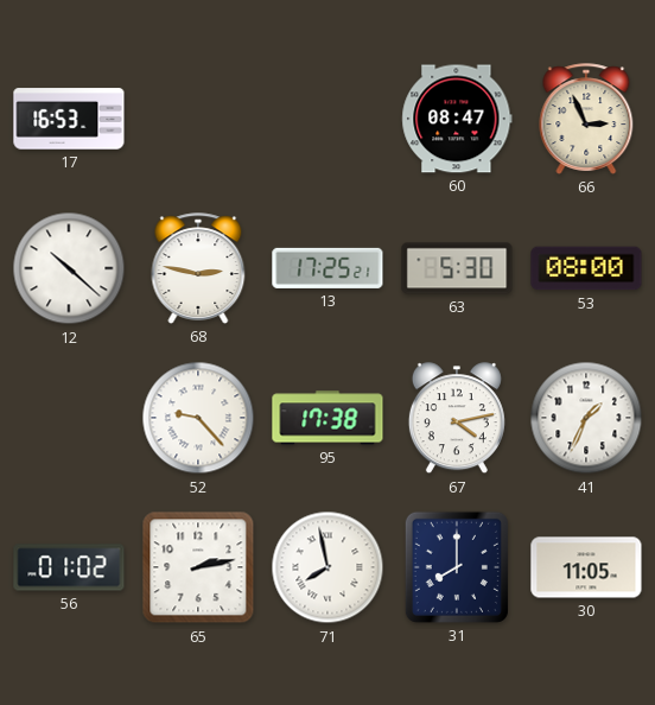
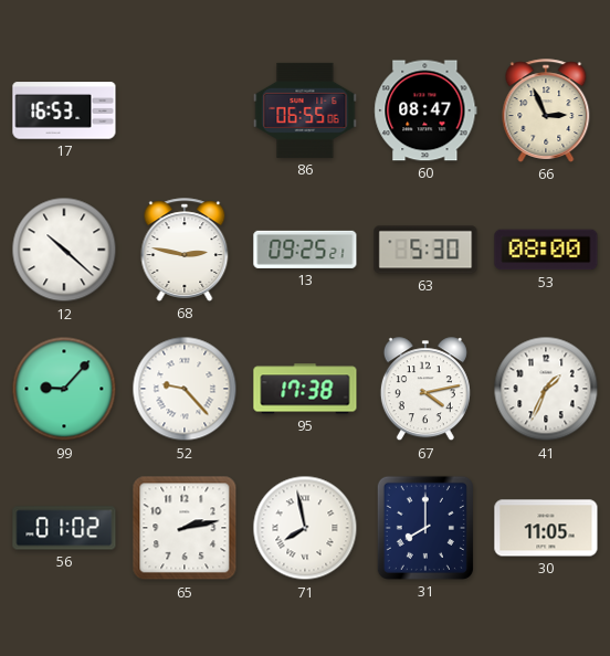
86: none -> 06:55 (305, 110)
13: 17:25 -> 09:25 (305, 250)
99: none -> 9:07 (64, 389)
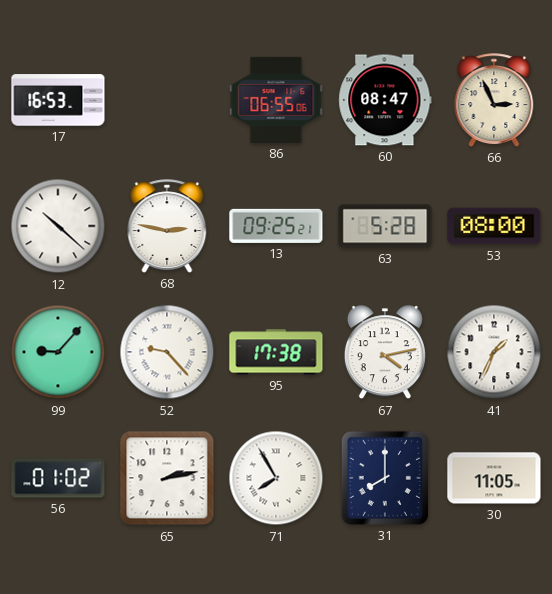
63: 5:30 -> 5:28 (385, 226)
71: 7:58 -> 7:55 (276, 478)
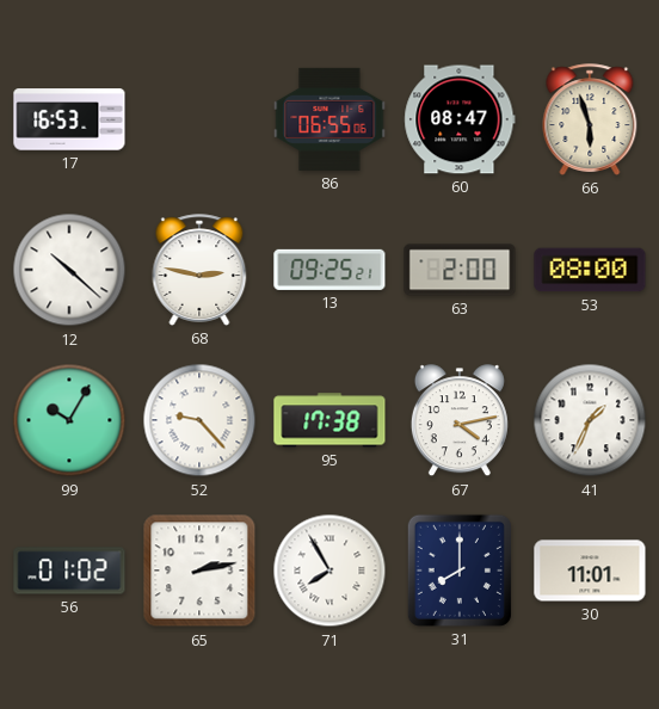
66: 2:56 -> 5:57 (590, 119)
63: 5:28 -> 2:00 (460, 270)
99: 9:07 -> 10:05 (69, 420)
30: 11:05 -> 11:01 (590, 571)
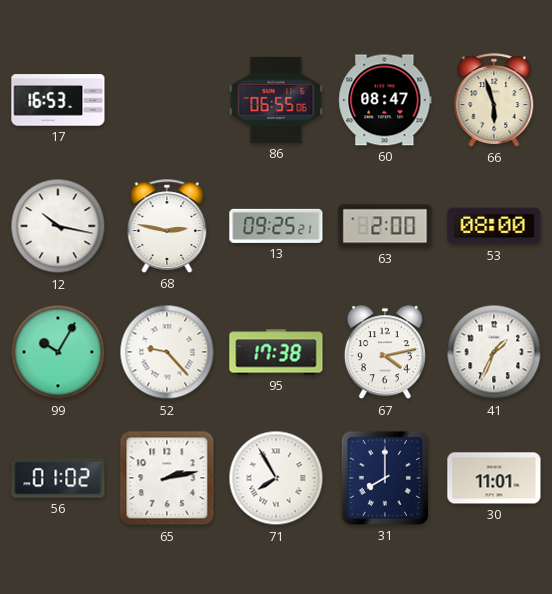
12: 10:22 -> 10:17 (58, 226)
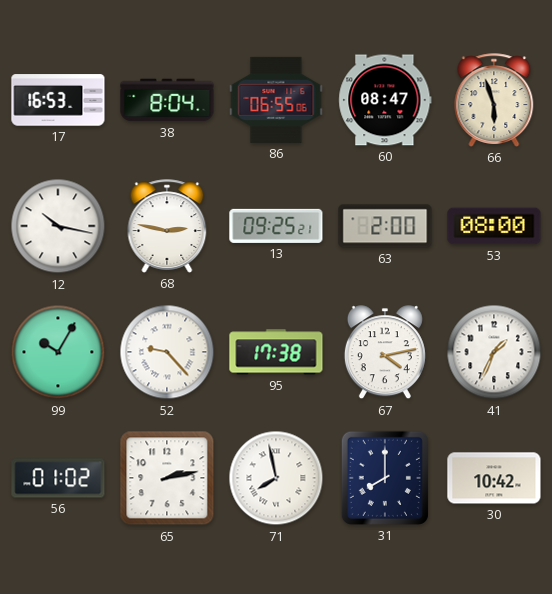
38: none -> 8:04 (167, 100)
71: 7:55 -> 7:58 (276, 478)
30: 11:01 -> 10:42 (494, 478)
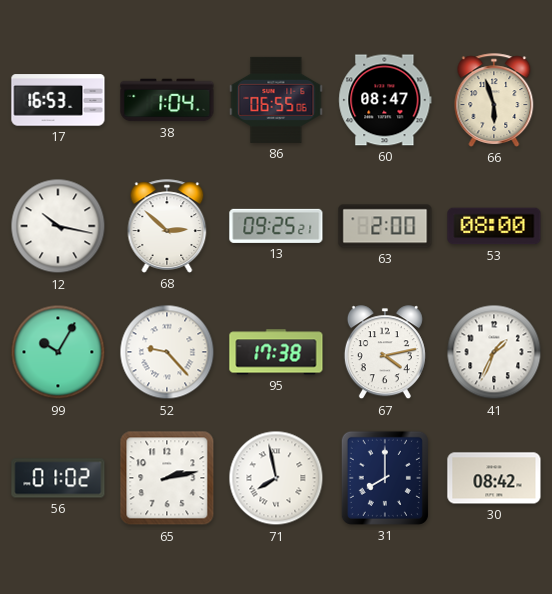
38: 8:04 -> 1:04 (167, 100)
68: 2:47 -> 2:52 (167, 226)
30: 10:42 -> 08:42 (494, 478)
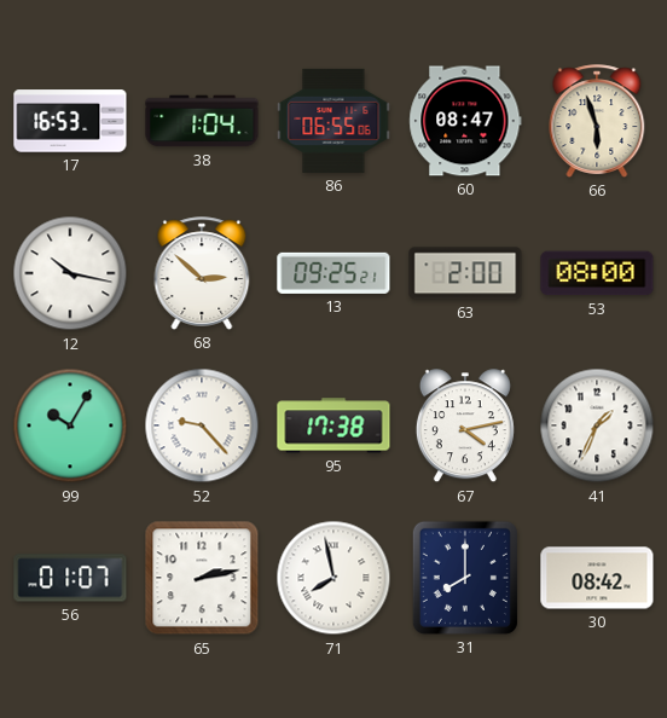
56: 01:02 -> 01:07 (70, 578)
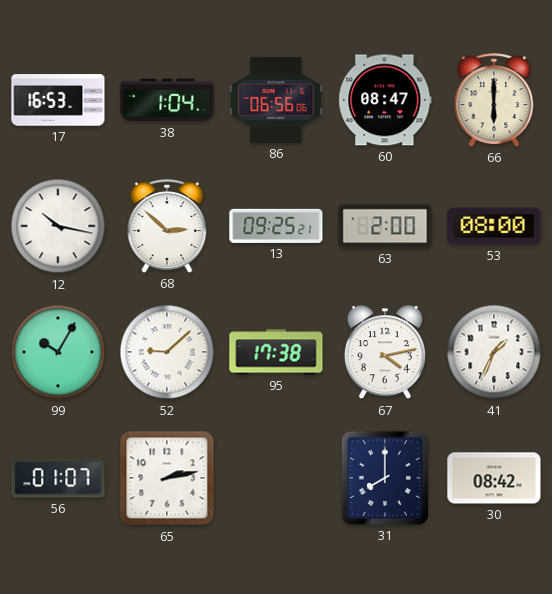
86: 06:55 -> 06:56 (276, 100)
66: 5:57 -> 6:00 (494, 100)
52: 9:23 -> 9:08 (167, 352)
71: 7:58 -> none (333, 578)
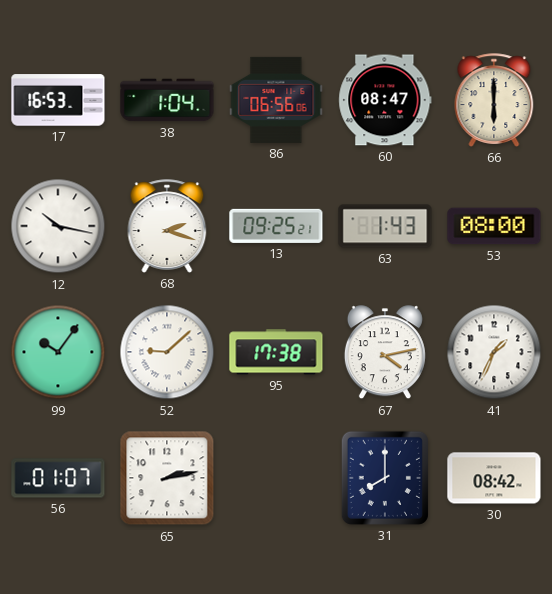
68: 2:52 -> 2:18 (167, 226)
63: 2:00 -> 1:43 (385, 226)
99: 10:05 -> 10:06 (58, 352)
